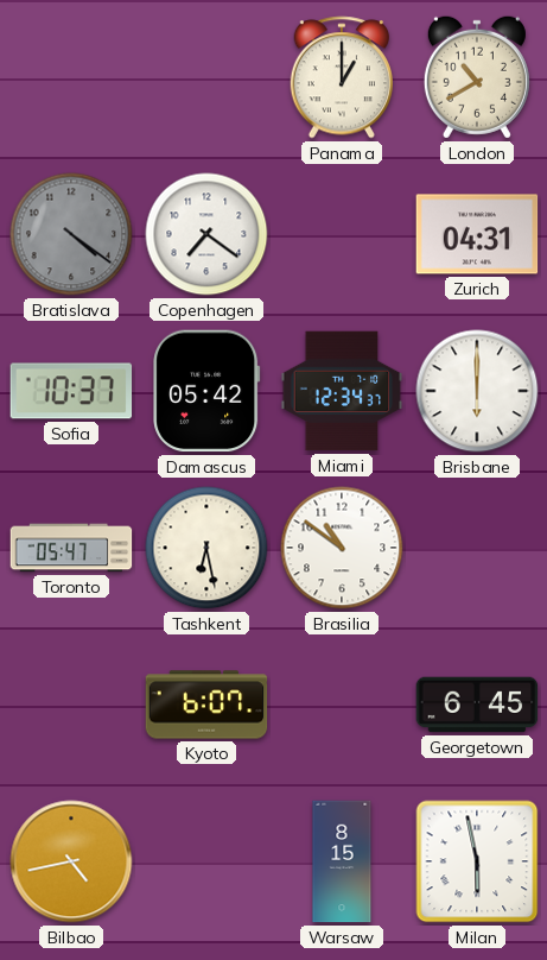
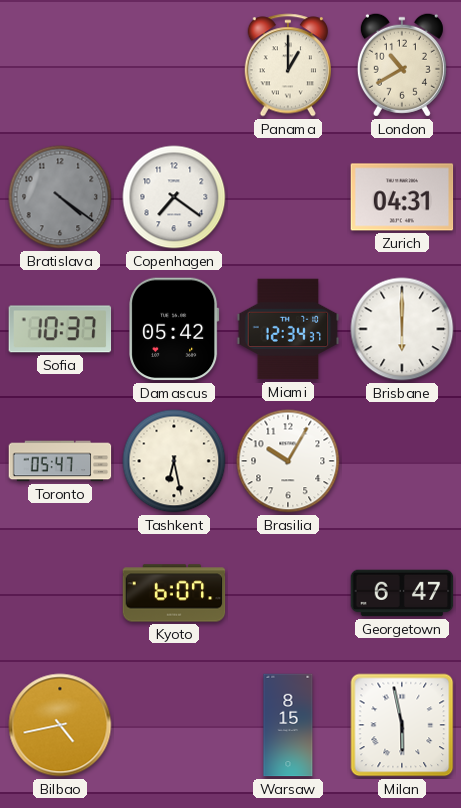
Brasilia: 10:51 -> 10:05 (288, 461)
Georgetown: 6:45 -> 6:47 (402, 593)
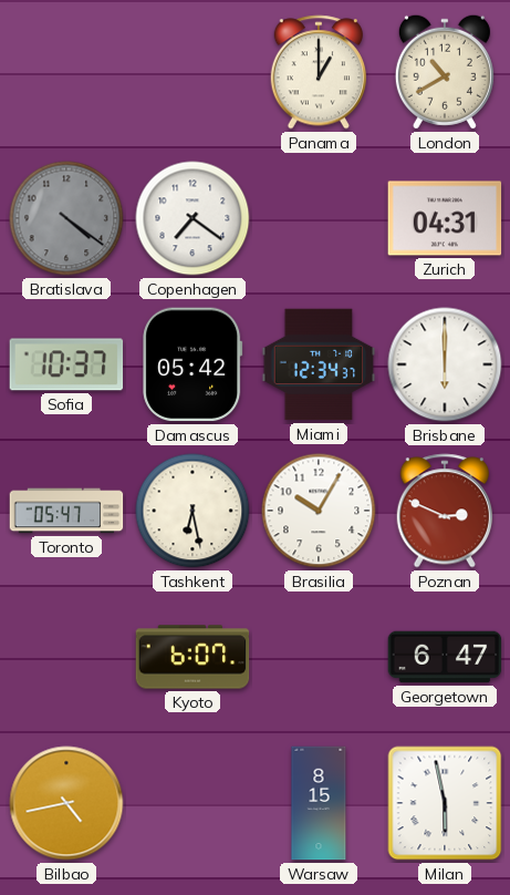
Poznan: none -> 2:49 (444, 511)
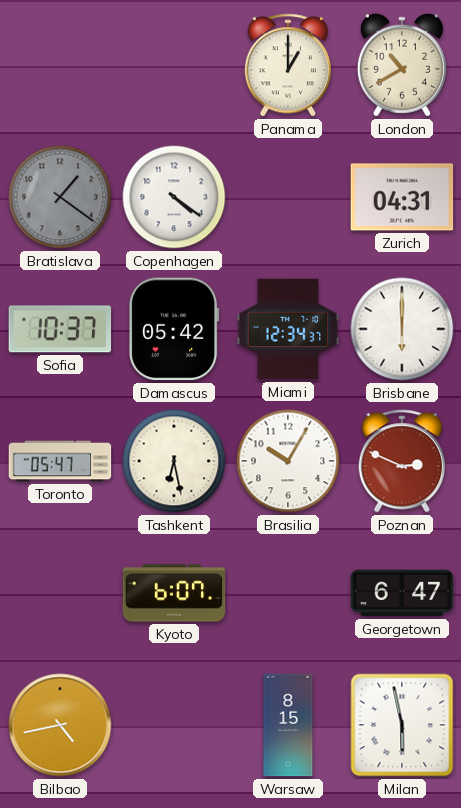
Bratislava: 4:21 -> 1:21 (60, 197)
Copenhagen: 7:21 -> 4:21 (174, 197)
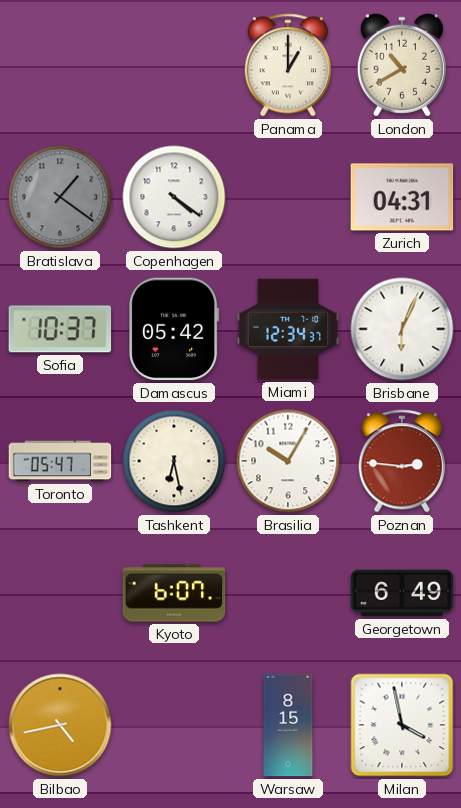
Brisbane: 6:00 -> 6:04 (402, 329)
Poznan: 2:49 -> 2:46 (401, 461)
Georgetown: 6:47 -> 6:49 (402, 593)
Milan: 5:58 -> 3:58 (402, 725)
